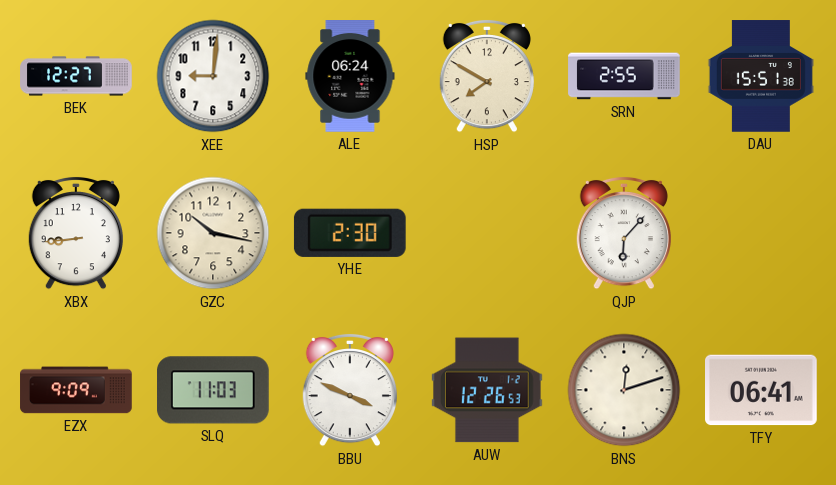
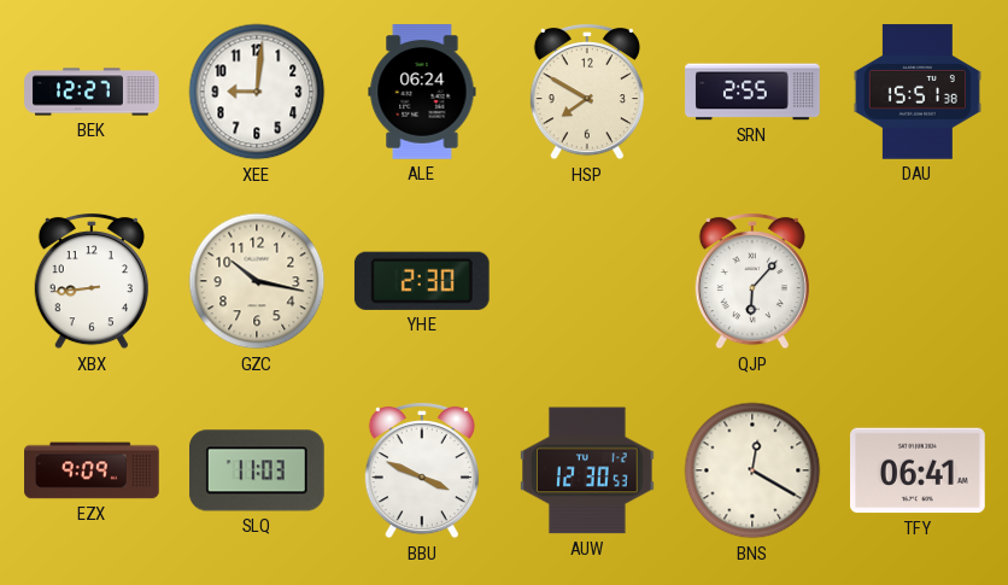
AUW: 12:26 -> 12:30 (588, 470)
BNS: 12:12 -> 12:20 (752, 470)
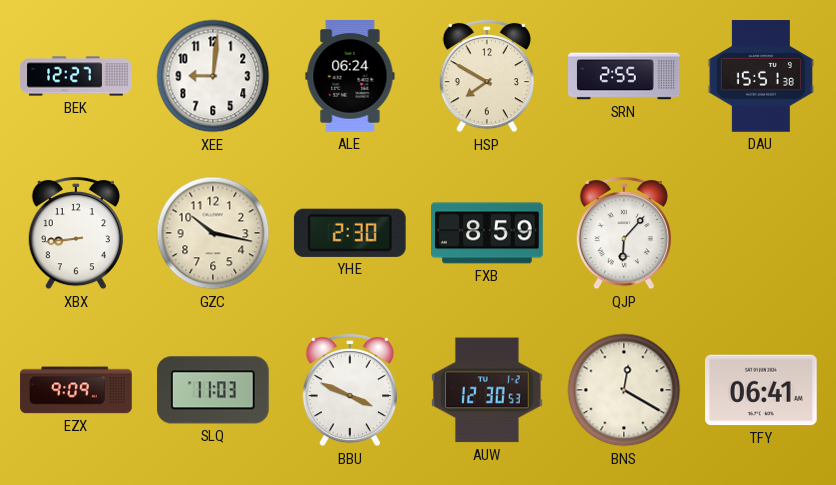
FXB: none -> 8:59 (487, 233)
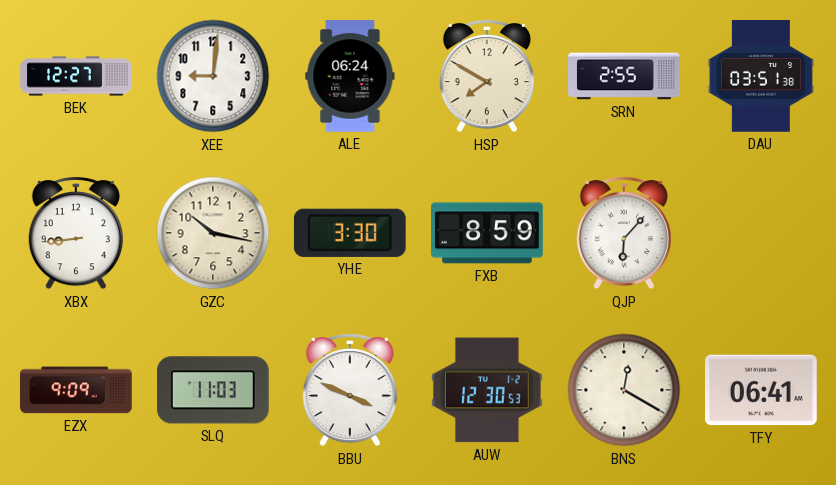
DAU: 15:51 -> 03:51 (761, 76)
YHE: 2:30 -> 3:30 (350, 233)
